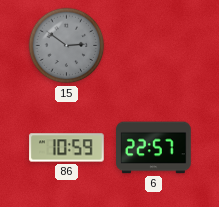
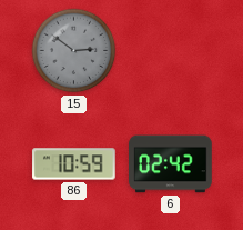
6: 22:57 -> 02:42 (171, 164)
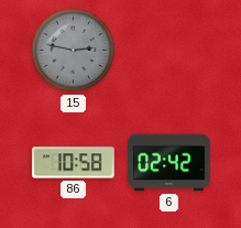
15: 2:51 -> 2:47 (74, 51)
86: 10:59 -> 10:58 (74, 163)
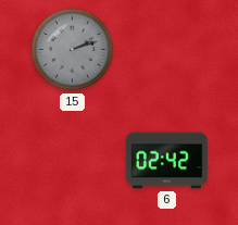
15: 2:47 -> 2:12 (73, 50)
86: 10:58 -> none (74, 163)
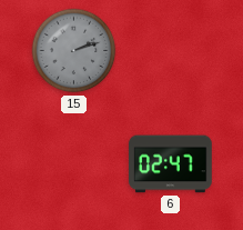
6: 02:42 -> 02:47 (171, 164)
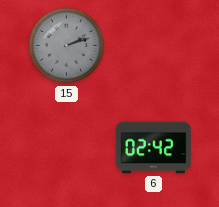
6: 02:47 -> 02:42 (154, 148)
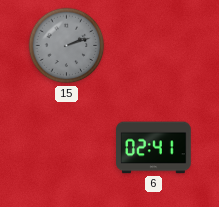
6: 02:42 -> 02:41 (154, 148)
